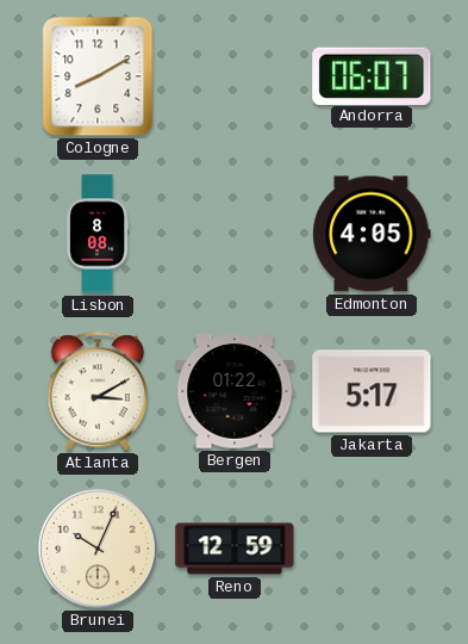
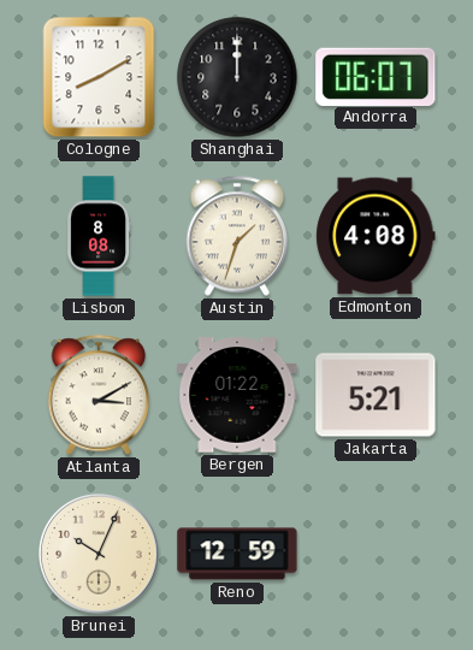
Shanghai: none -> 12:00 (237, 77)
Austin: none -> 1:33 (237, 236)
Edmonton: 4:05 -> 4:08 (376, 236)
Jakarta: 5:17 -> 5:21 (376, 395)
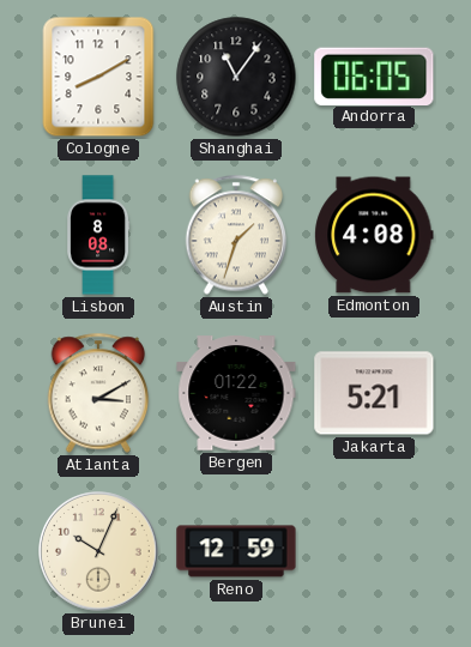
Shanghai: 12:00 -> 11:06 (236, 77)
Andorra: 06:07 -> 06:05 (374, 75)
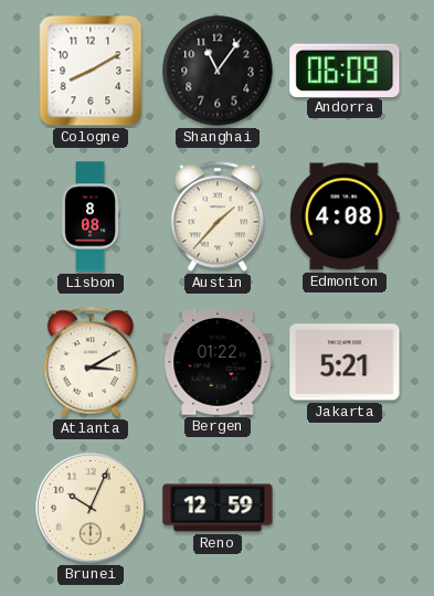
Andorra: 06:05 -> 06:09 (345, 70)
Austin: 1:33 -> 1:37 (218, 216)
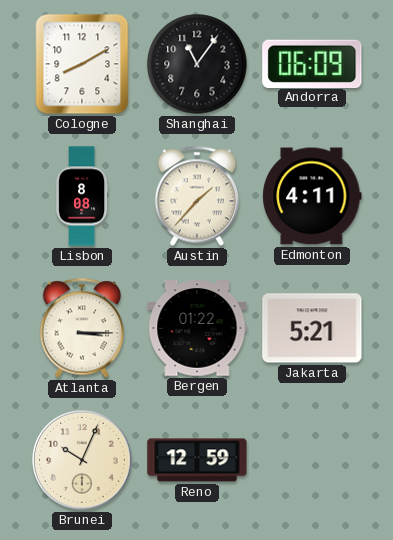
Edmonton: 4:08 -> 4:11 (312, 196)
Atlanta: 3:10 -> 3:15 (82, 328)
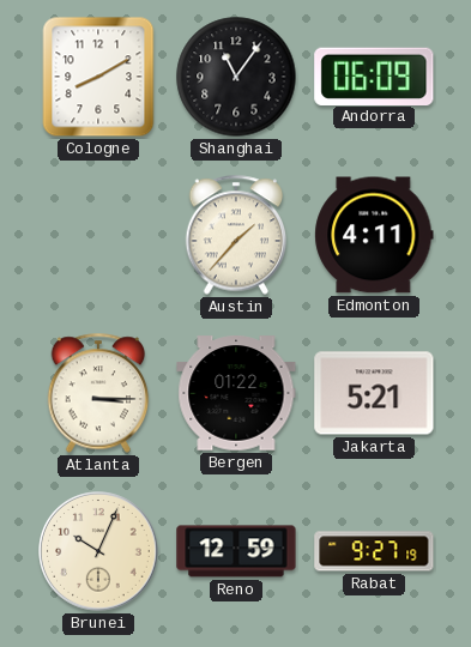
Lisbon: 8:08 -> none (82, 196)
Rabat: none -> 9:27 (374, 551)
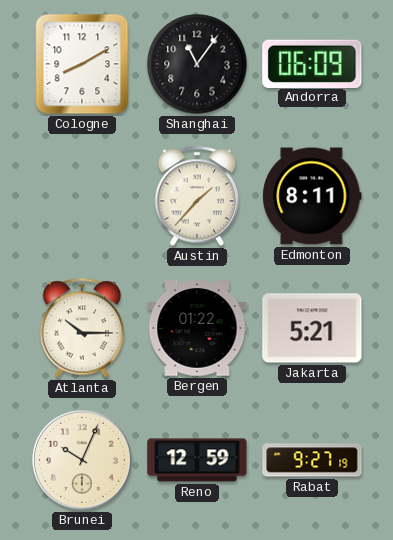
Edmonton: 4:11 -> 8:11 (312, 196)
Atlanta: 3:15 -> 10:15 (82, 328)
